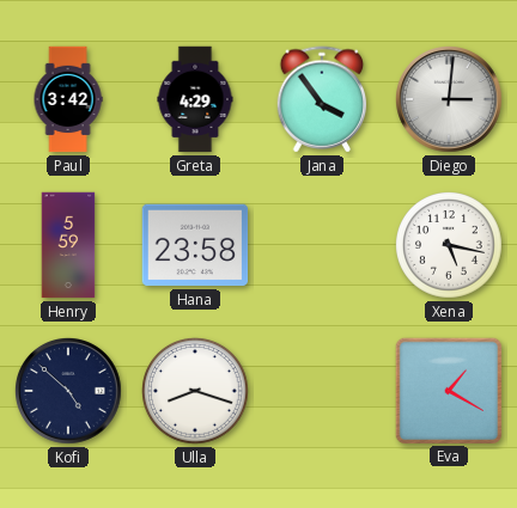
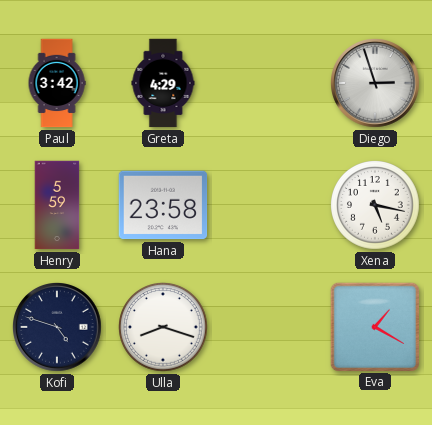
Jana: 3:54 -> none (322, 99)
Diego: 3:01 -> 2:57 (375, 83)
Kofi: 4:52 -> 4:48 (57, 327)
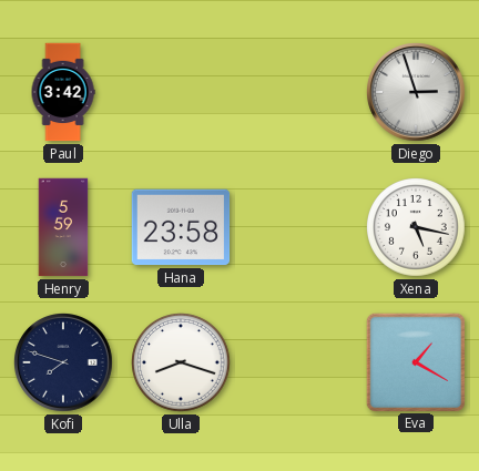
Greta: 4:29 -> none (163, 83)
Kofi: 4:48 -> 7:48 (63, 362)
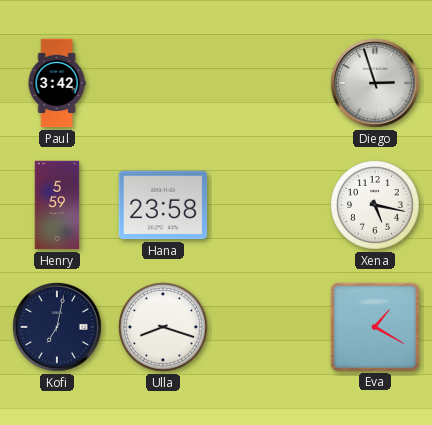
Kofi: 7:48 -> 7:02 (57, 327)
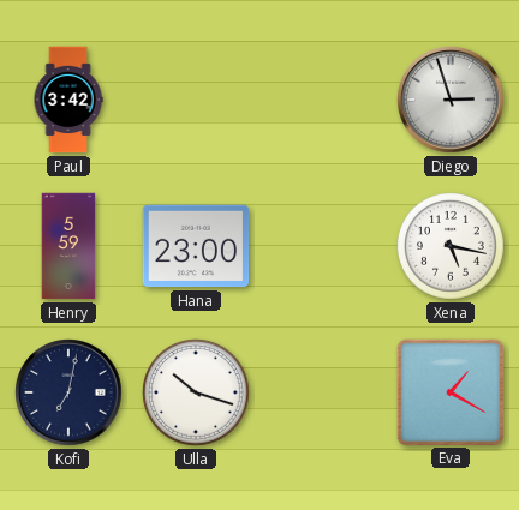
Hana: 23:58 -> 23:00 (196, 246)
Ulla: 8:18 -> 10:18 (197, 392)
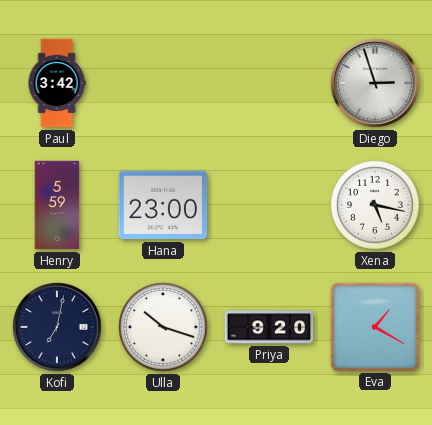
Priya: none -> 9:20 (269, 327)
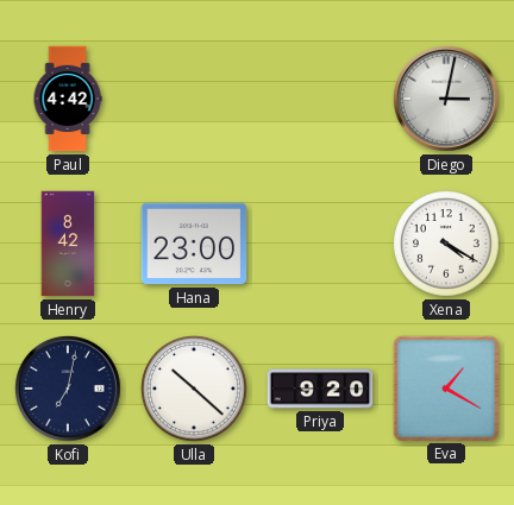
Paul: 3:42 -> 4:42 (68, 99)
Diego: 2:57 -> 3:02 (446, 99)
Henry: 5:59 -> 8:42 (68, 244)
Xena: 5:17 -> 4:20 (447, 244)
Ulla: 10:18 -> 10:22 (195, 389)
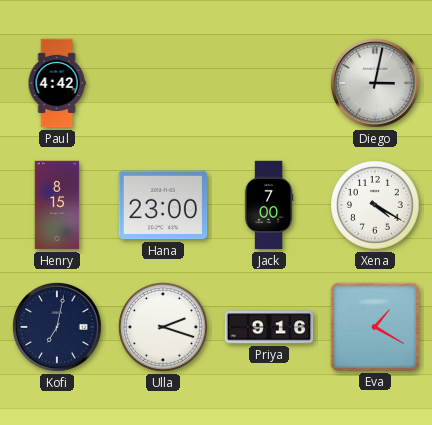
Henry: 8:42 -> 8:15 (57, 205)
Jack: none -> 7:00 (269, 205)
Ulla: 10:22 -> 2:18 (164, 327)
Priya: 9:20 -> 9:16 (269, 327)
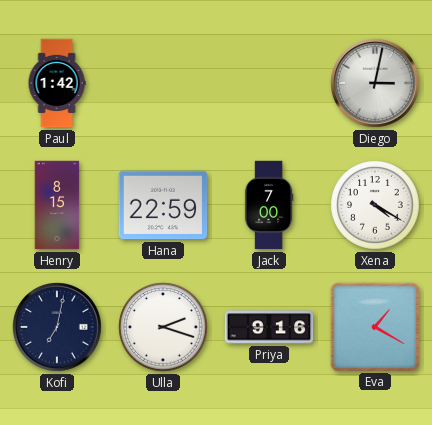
Paul: 4:42 -> 1:42 (57, 83)
Hana: 23:00 -> 22:59 (163, 205)
